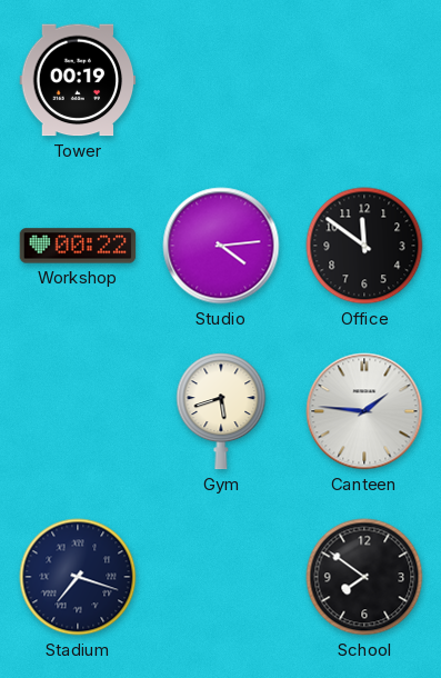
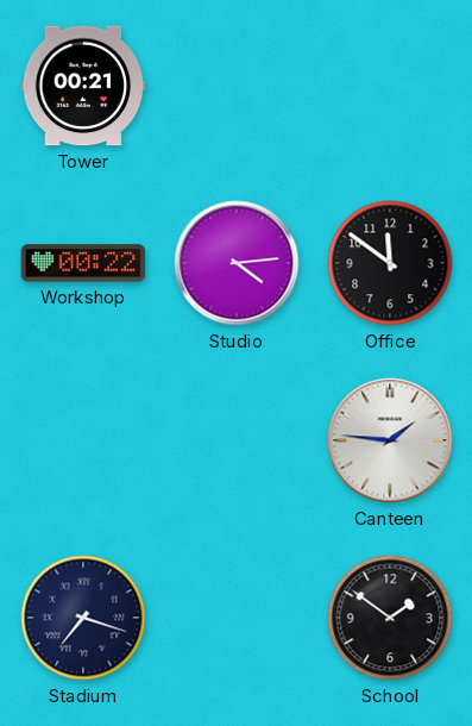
Tower: 00:19 -> 00:21 (83, 86)
Gym: 5:42 -> none (221, 411)
School: 7:51 -> 1:51 (390, 618)
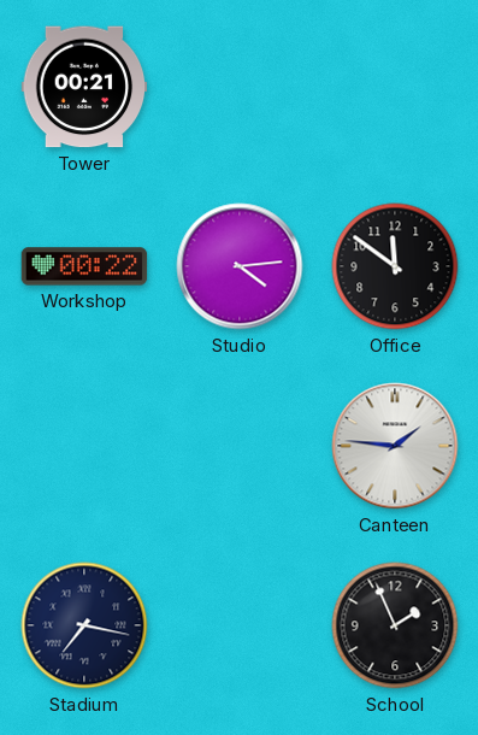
Stadium: 7:18 -> 7:17 (84, 625)
School: 1:51 -> 1:56 (395, 625)
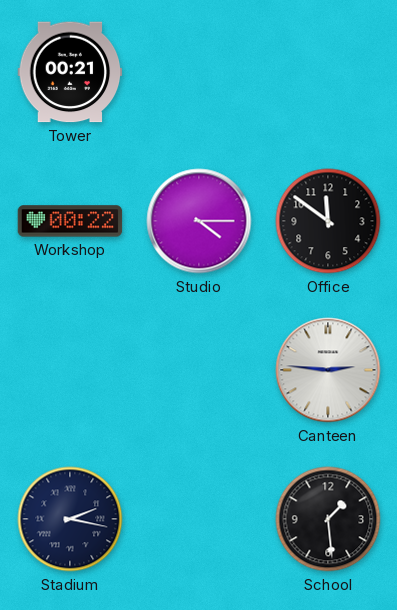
Studio: 4:14 -> 4:15 (199, 221)
Canteen: 1:46 -> 2:46 (328, 370)
Stadium: 7:17 -> 2:17 (70, 519)
School: 1:56 -> 1:29 (328, 519)
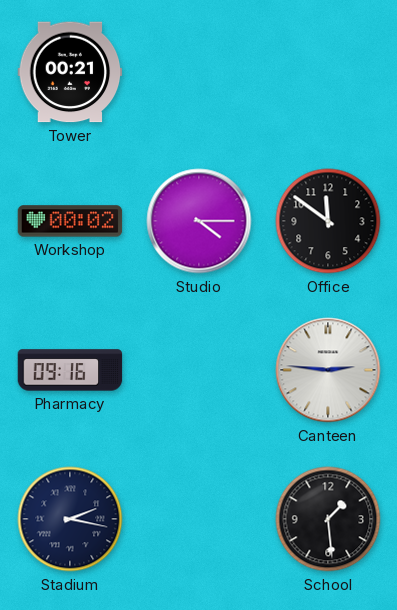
Workshop: 00:22 -> 00:02 (70, 221)
Pharmacy: none -> 09:16 (70, 370)
